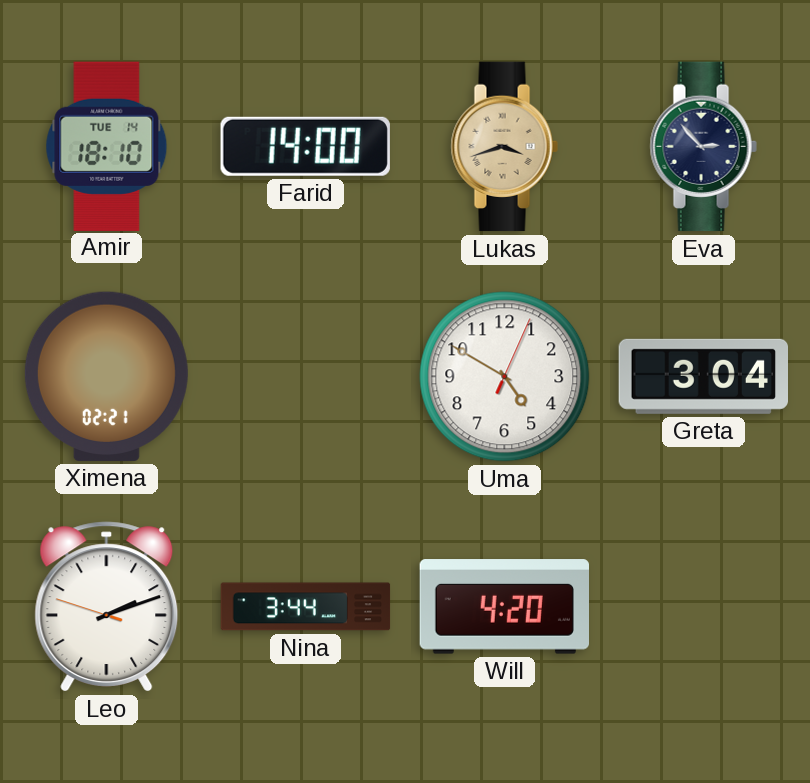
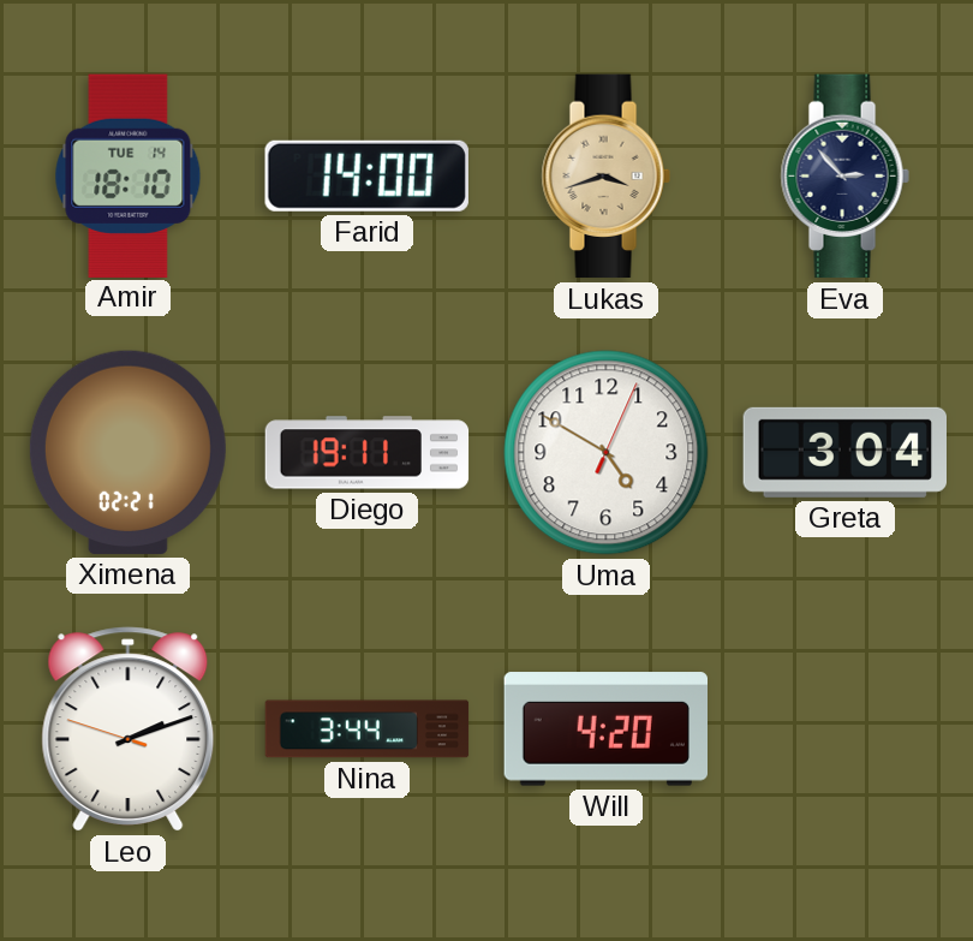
Diego: none -> 19:11 (368, 453)
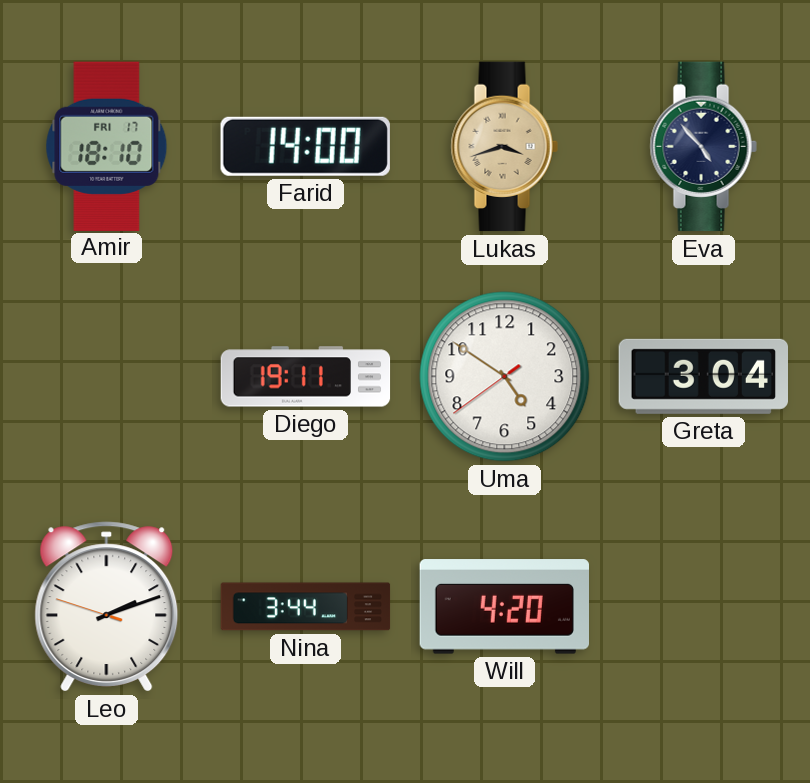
Amir date: TUE 14 -> FRI 17 (107, 146)
Eva: 2:53 -> 4:53 (703, 147)
Ximena: 02:21 -> none (127, 452)
Uma: 4:50:04 -> 4:50:39 (505, 377)
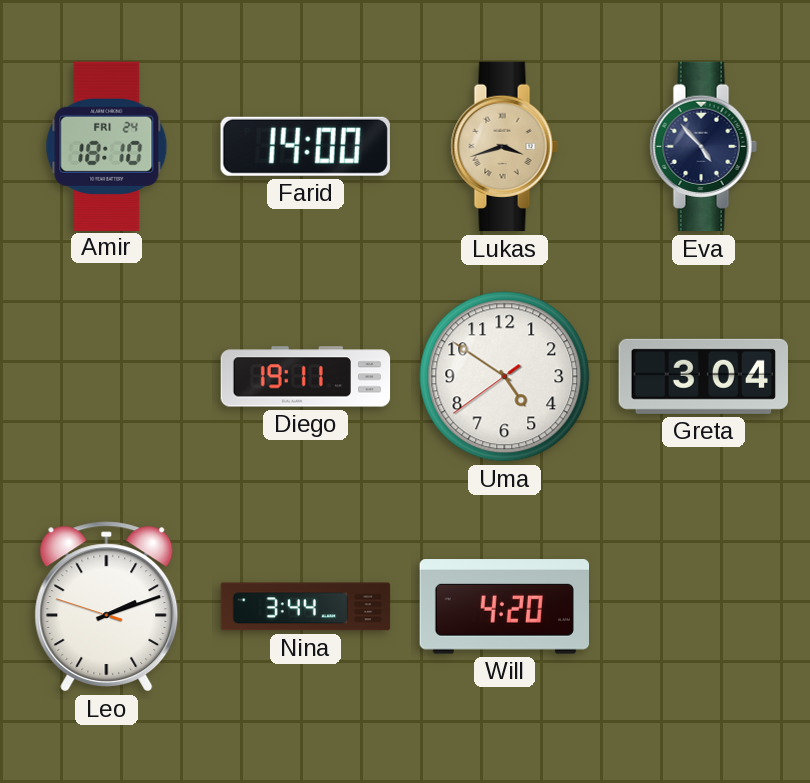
Amir date: FRI 17 -> FRI 24 (107, 146)
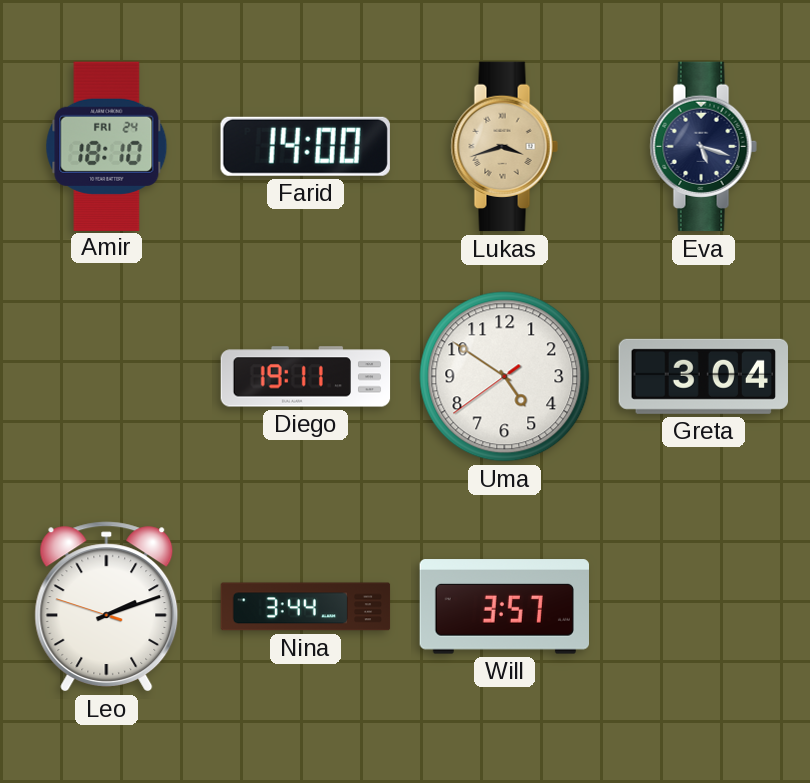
Eva: 4:53 -> 5:18 (703, 147)
Will: 4:20 -> 3:57 (504, 607)
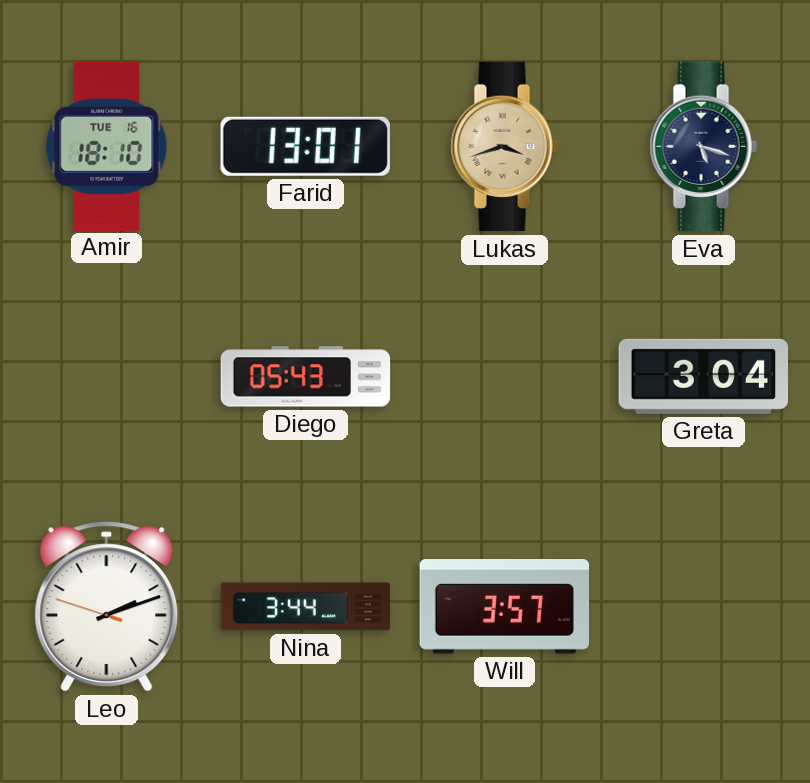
Amir date: FRI 24 -> TUE 16 (107, 146)
Farid: 14:00 -> 13:01 (305, 146)
Diego: 19:11 -> 05:43 (306, 377)
Uma: 4:50 -> none (505, 377)
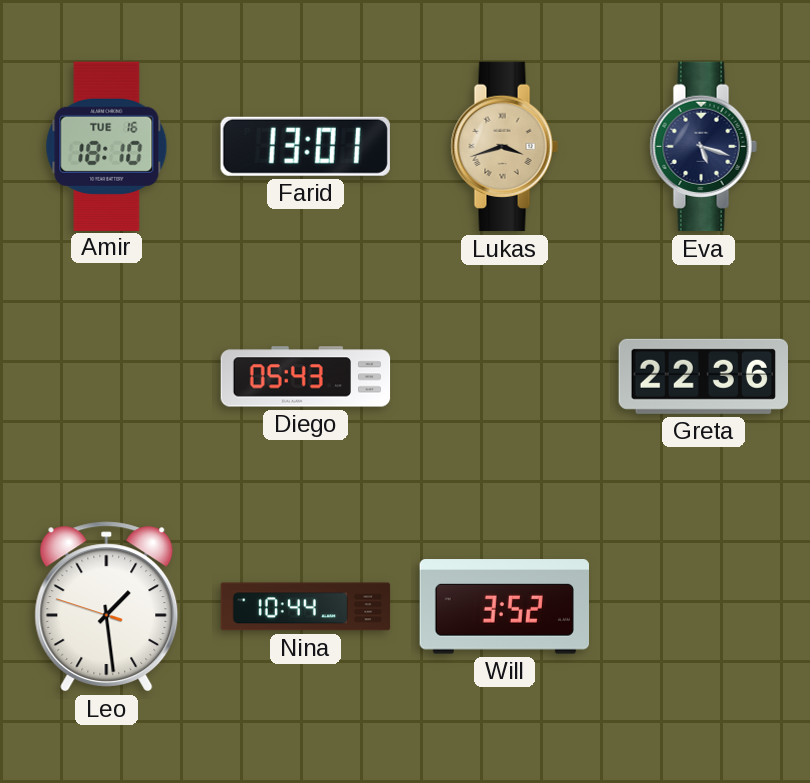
Greta: 3:04 -> 22:36 (703, 376)
Leo: 2:11 -> 1:28 (107, 607)
Nina: 3:44 -> 10:44 (306, 607)
Will: 3:57 -> 3:52 (504, 607)
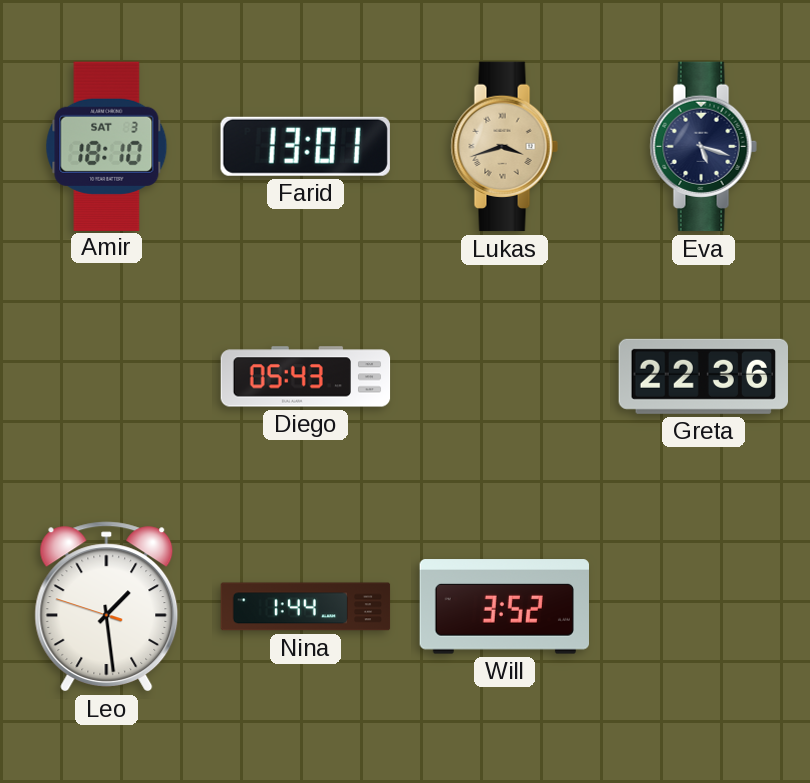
Amir date: TUE 16 -> SAT 3 (107, 146)
Nina: 10:44 -> 1:44 (306, 607)
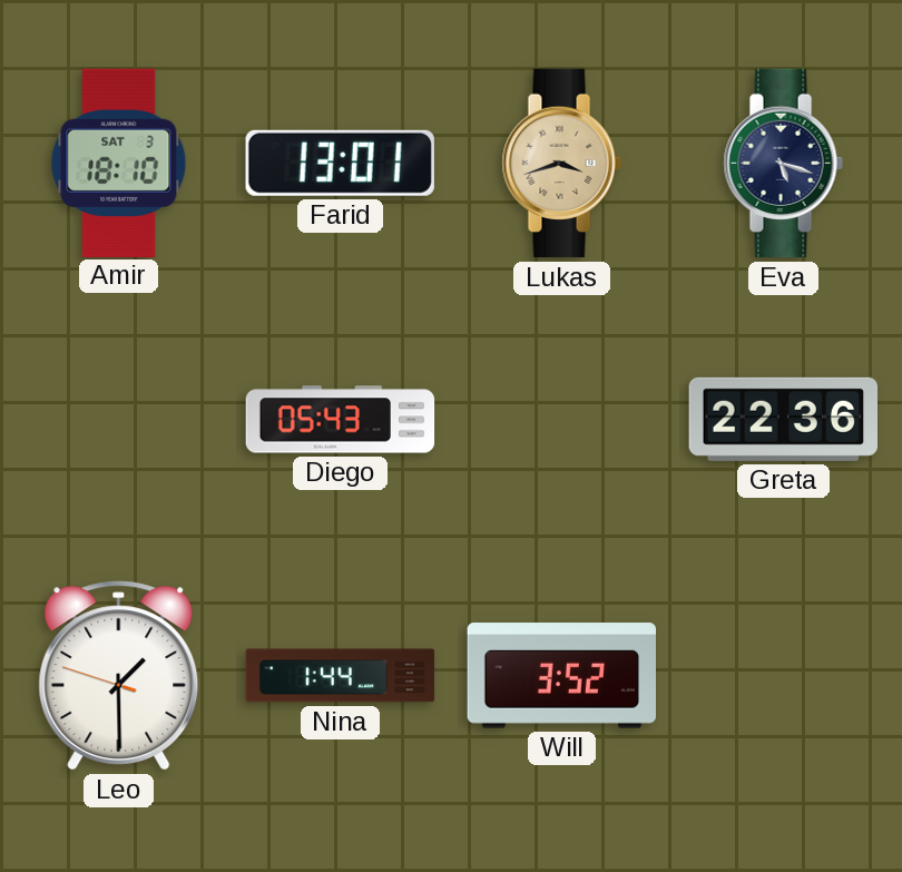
Leo: 1:28 -> 1:29 (119, 676)
